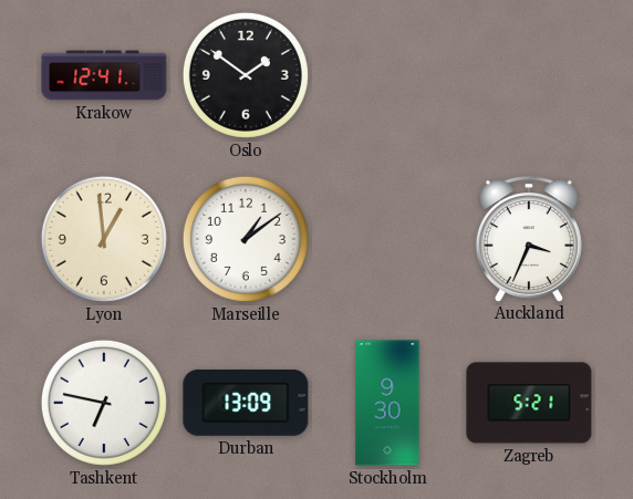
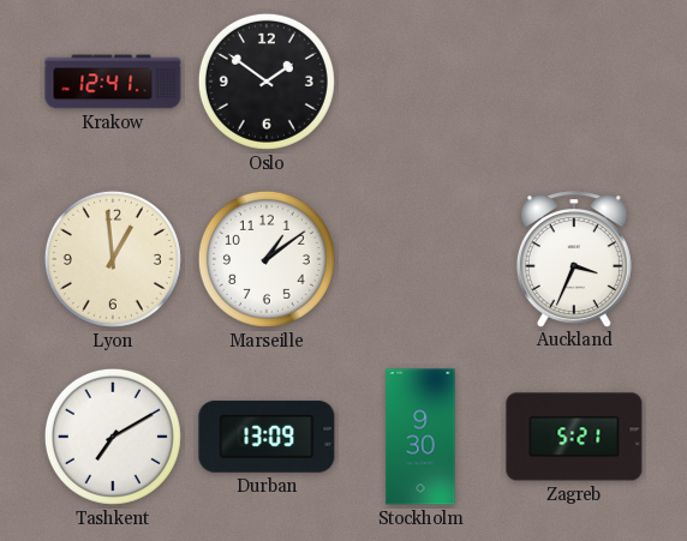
Tashkent: 6:47 -> 7:10 (113, 437)
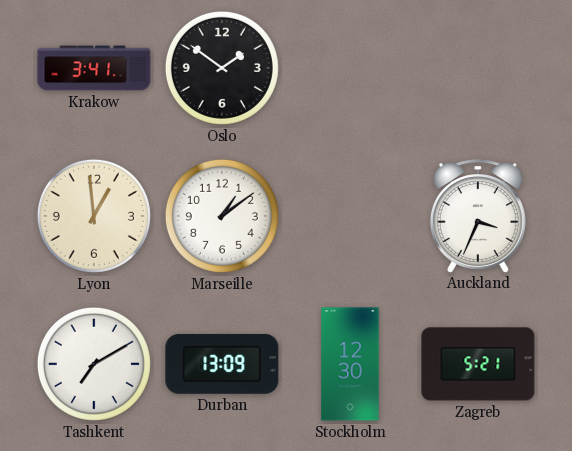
Krakow: 12:41 -> 3:41 (94, 68)
Stockholm: 9:30 -> 12:30 (350, 364)
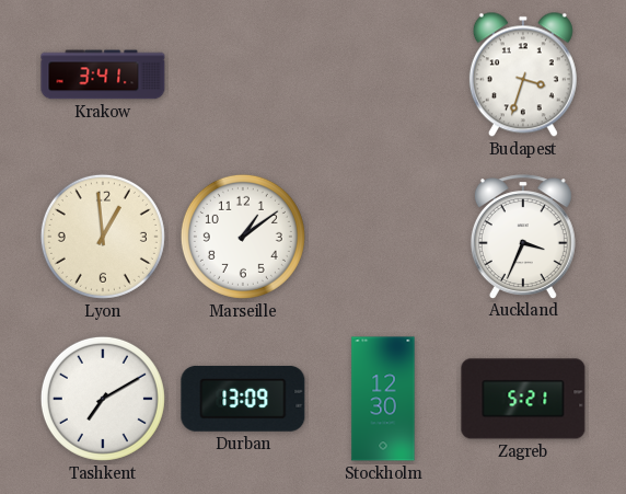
Oslo: 1:51 -> none (222, 68)
Budapest: none -> 3:33 (523, 74)
